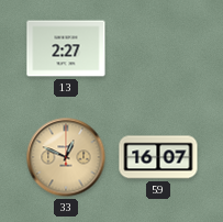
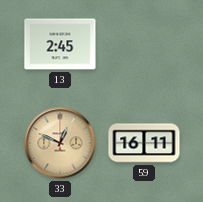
13: 2:27 -> 2:45 (60, 44)
59: 16:07 -> 16:11 (144, 143)
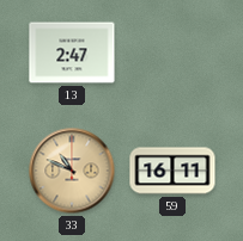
13: 2:45 -> 2:47 (72, 52)
33: 12:49 -> 10:49 (72, 171)
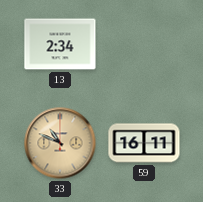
13: 2:47 -> 2:34 (60, 44)
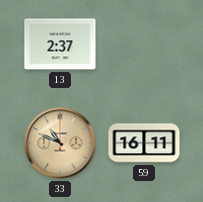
13: 2:34 -> 2:37 (60, 44)
